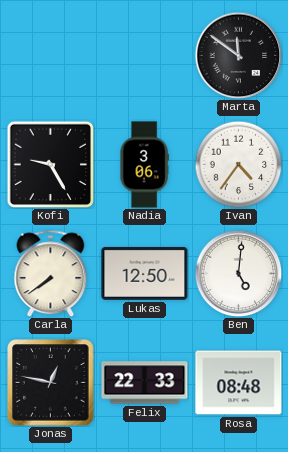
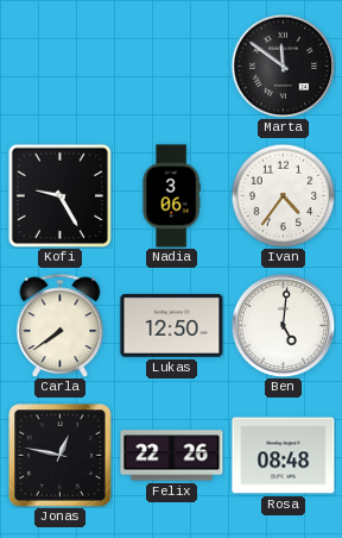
Felix: 22:33 -> 22:26 (172, 456)
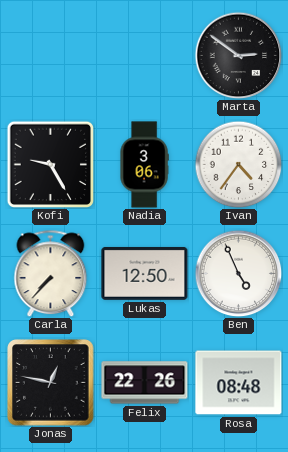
Marta: 11:51 -> 2:51 (238, 55)
Carla: 7:39 -> 7:37 (51, 273)
Ben: 5:01 -> 4:56 (238, 273)
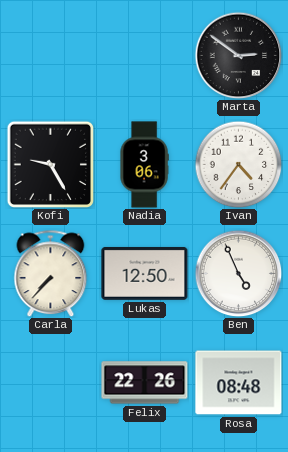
Jonas: 12:47 -> none (51, 383)
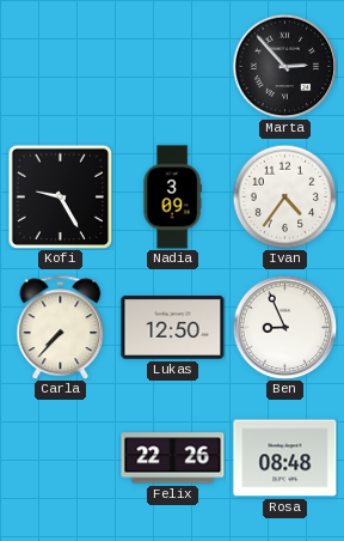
Marta: 2:51 -> 2:53 (284, 66)
Nadia: 3:06 -> 3:09 (172, 197)
Ben: 4:56 -> 8:56 (284, 327)
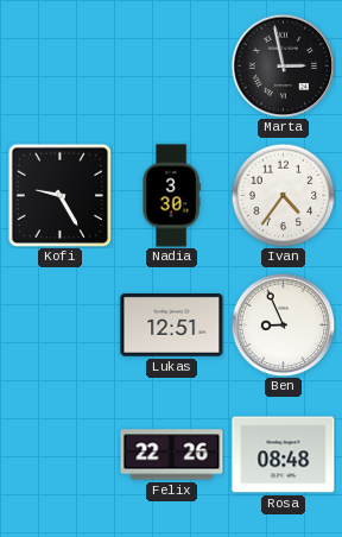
Marta: 2:53 -> 2:58 (283, 65)
Nadia: 3:09 -> 3:30 (171, 196)
Carla: 7:37 -> none (61, 327)
Lukas: 12:50 -> 12:51 (172, 324)
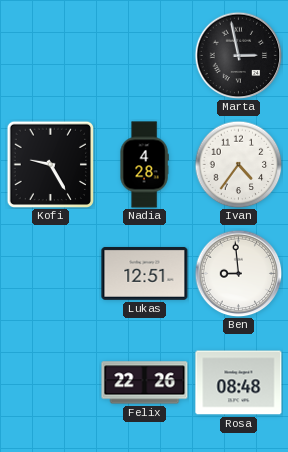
Nadia: 3:30 -> 4:28 (144, 165)
Ben: 8:56 -> 8:59 (238, 273)
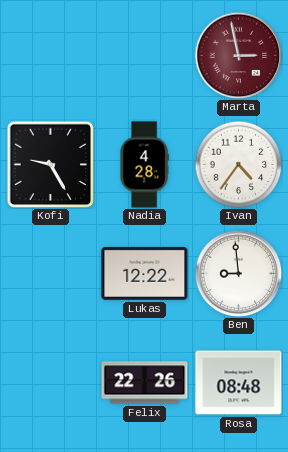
Marta dial: black -> burgundy (238, 55)
Lukas: 12:51 -> 12:22 (145, 273)
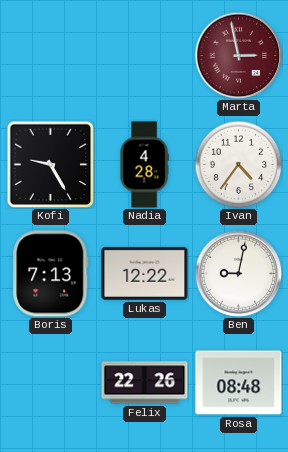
Boris: none -> 7:13 (51, 274)
Ben: 8:59 -> 9:02 (238, 273)
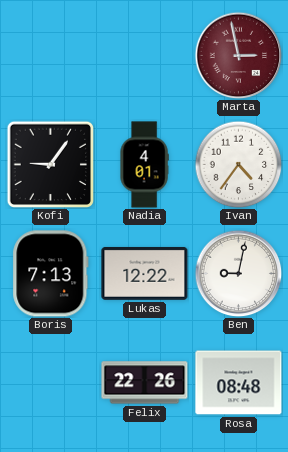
Kofi: 9:25 -> 9:06 (50, 164)
Nadia: 4:28 -> 4:01 (144, 165)
